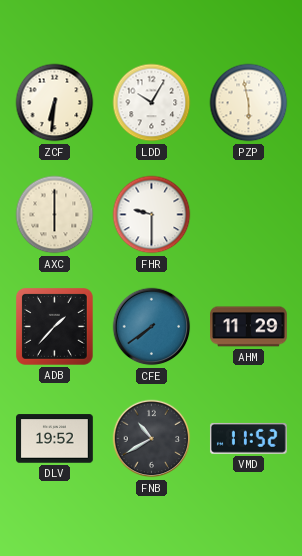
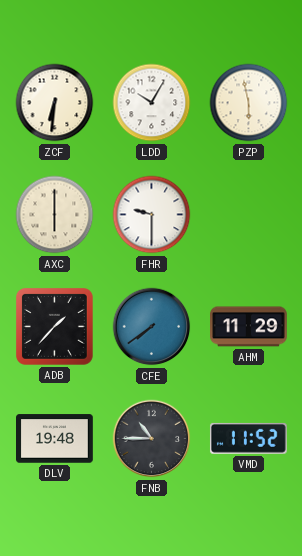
DLV: 19:52 -> 19:48 (55, 439)
FNB: 10:40 -> 10:45 (152, 439)
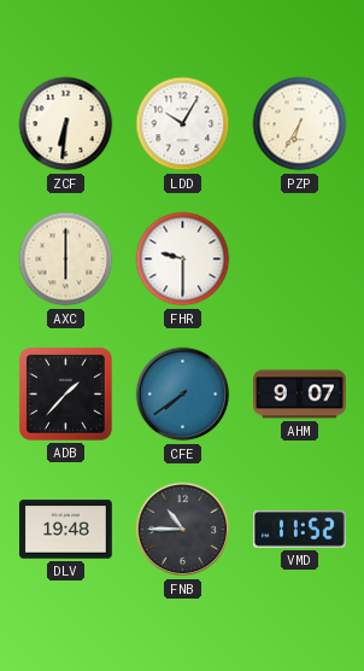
PZP: 5:58 -> 6:35 (300, 124)
AHM: 11:29 -> 9:07 (300, 395)
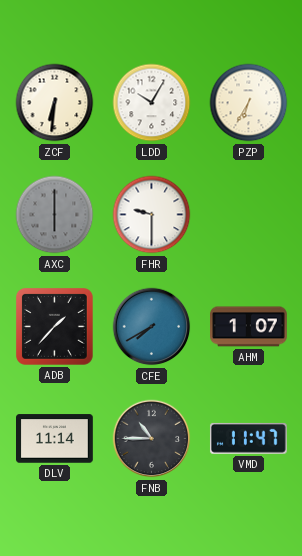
AXC dial: cream -> grey (55, 215)
CFE: 7:39 -> 7:40 (152, 327)
AHM: 9:07 -> 1:07 (249, 327)
DLV: 19:48 -> 11:14 (55, 439)
VMD: 11:52 -> 11:47 (248, 438)
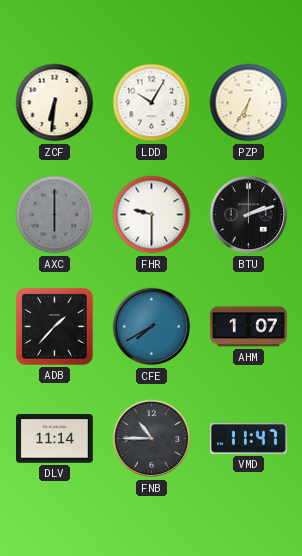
BTU: none -> 2:12 (249, 215)
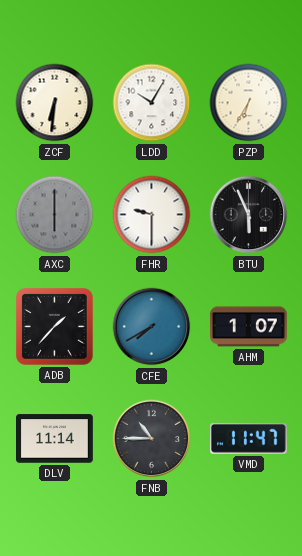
BTU: 2:12 -> 5:56 (249, 215)
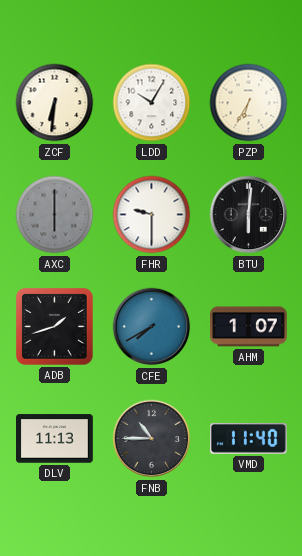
BTU: 5:56 -> 6:01 (249, 215)
ADB: 1:37 -> 1:42 (54, 326)
DLV: 11:14 -> 11:13 (55, 439)
VMD: 11:47 -> 11:40 (248, 438)
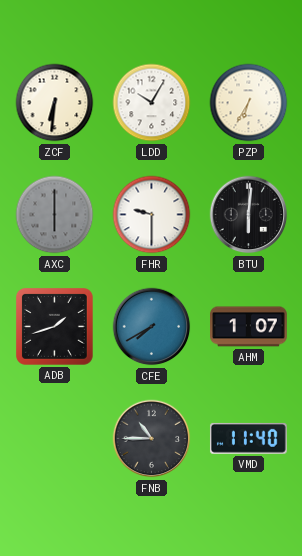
DLV: 11:13 -> none (55, 439)
